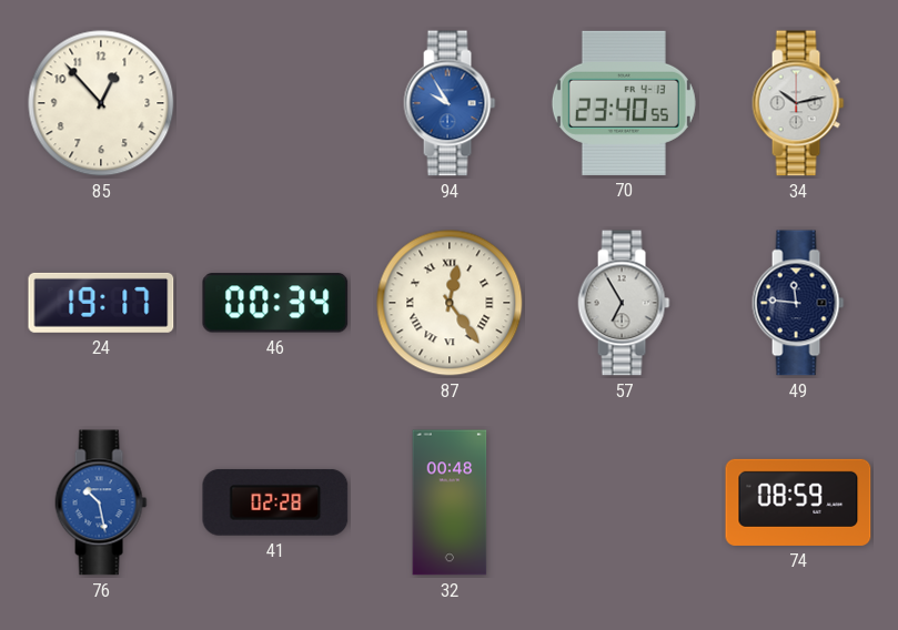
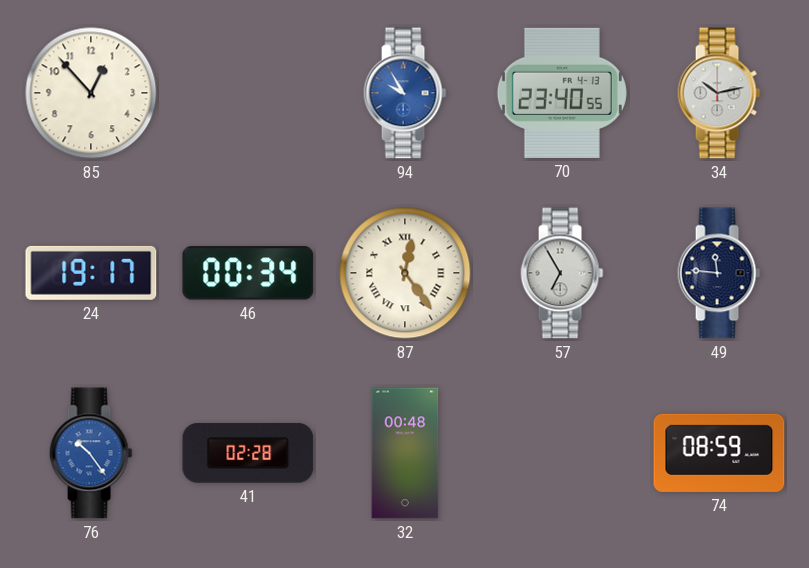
76: 10:28 -> 10:24 (91, 453)
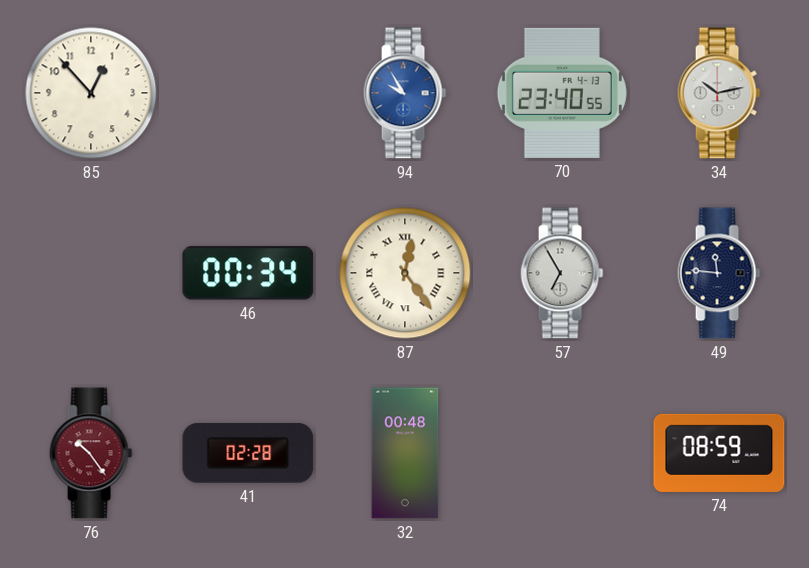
24: 19:17 -> none (91, 273)
76 dial: blue -> burgundy (91, 453)
